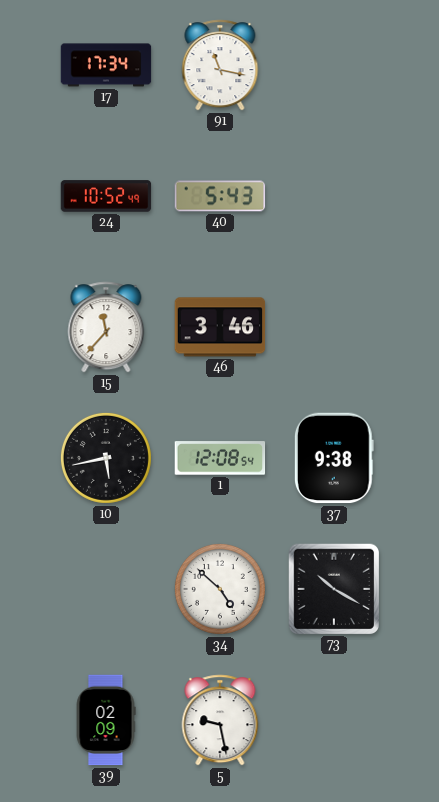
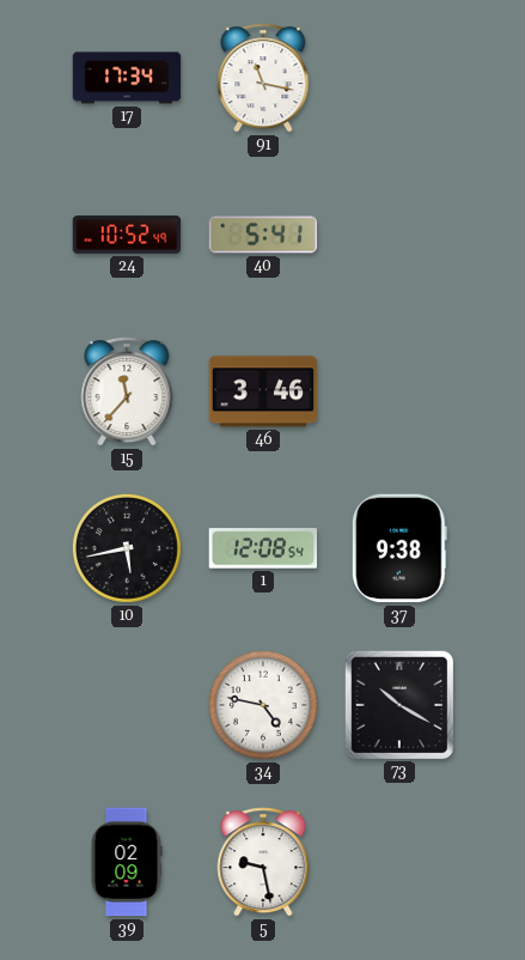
40: 5:43 -> 5:41 (263, 235)
34: 4:52 -> 4:47 (263, 705)
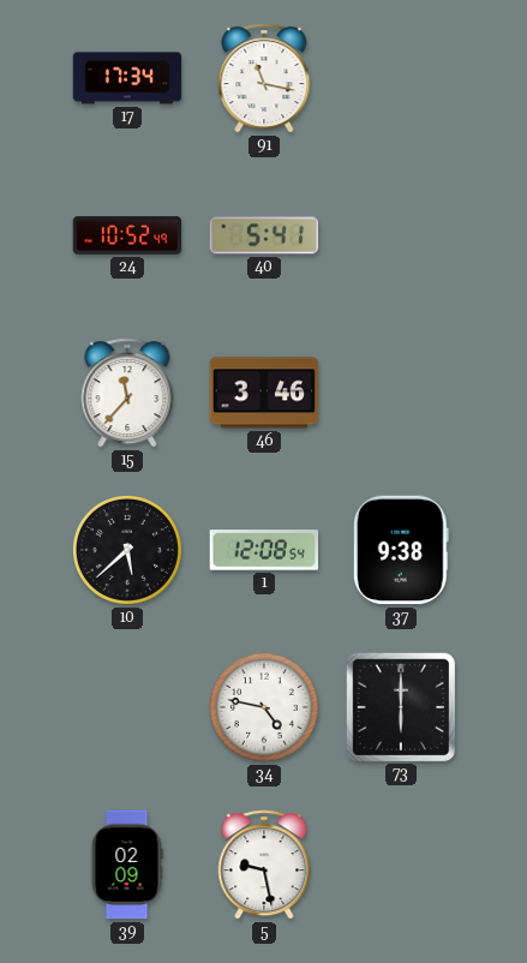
10: 5:43 -> 5:38 (127, 550)
73: 10:20 -> 6:00 (400, 706)
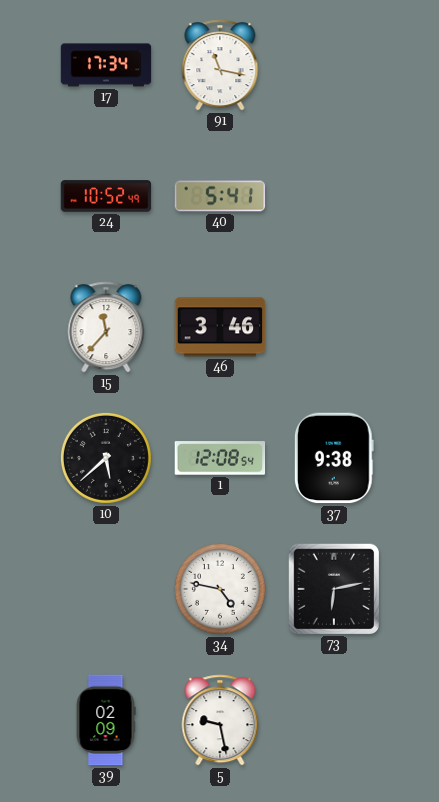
73: 6:00 -> 6:13 (333, 588)
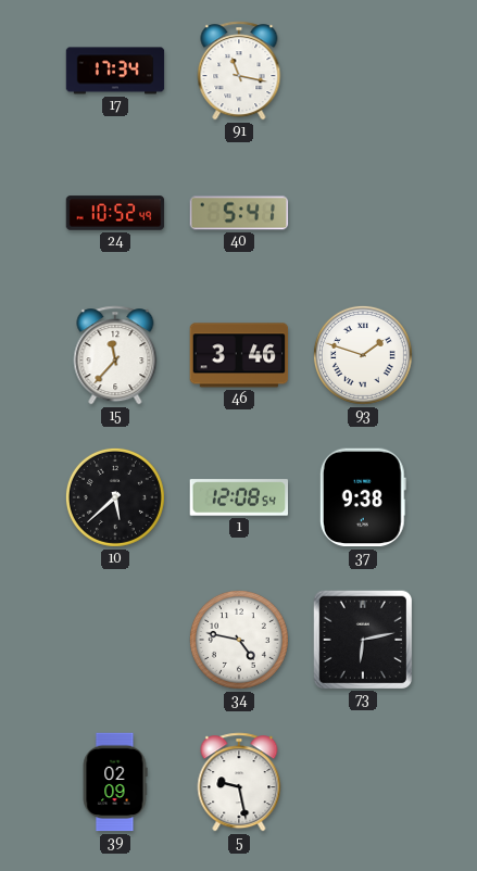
93: none -> 1:48 (363, 355)
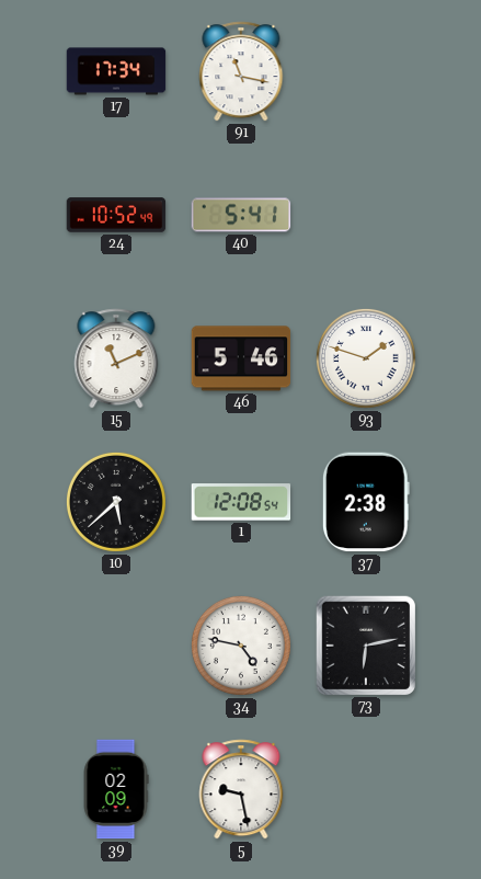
15: 11:37 -> 11:11 (116, 358)
46: 3:46 -> 5:46 (241, 358)
37: 9:38 -> 2:38 (366, 502)
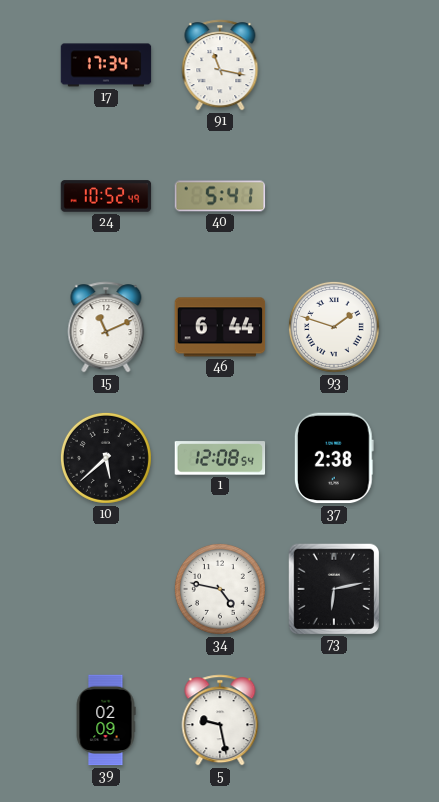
46: 5:46 -> 6:44 (220, 327)
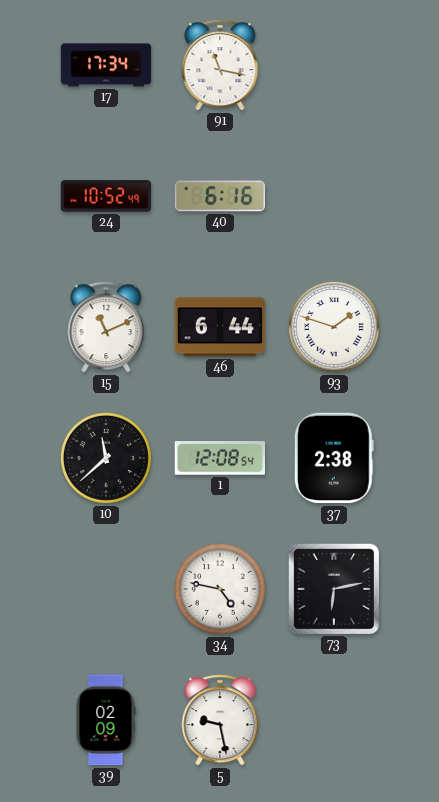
40: 5:41 -> 6:16 (220, 196)
10: 5:38 -> 11:38 (106, 458)
